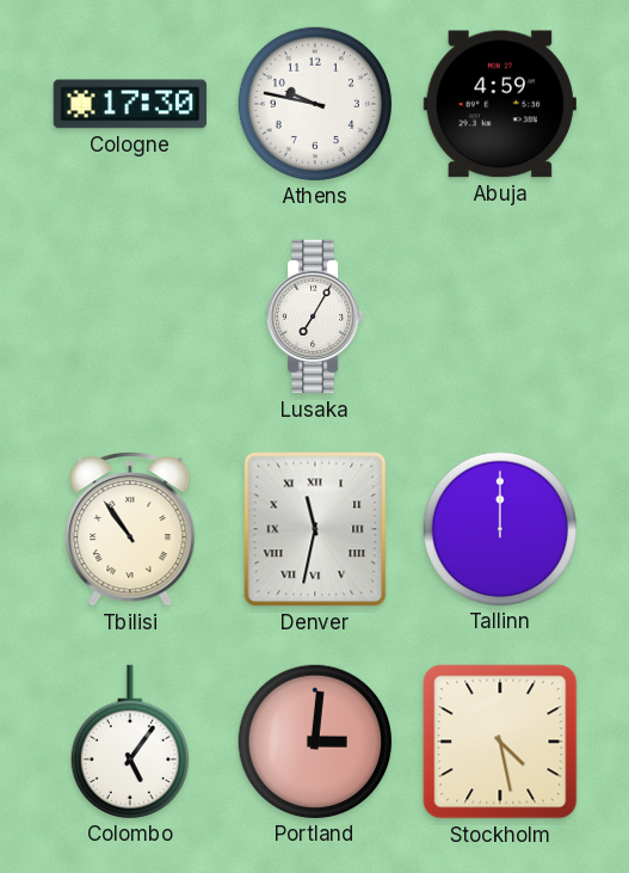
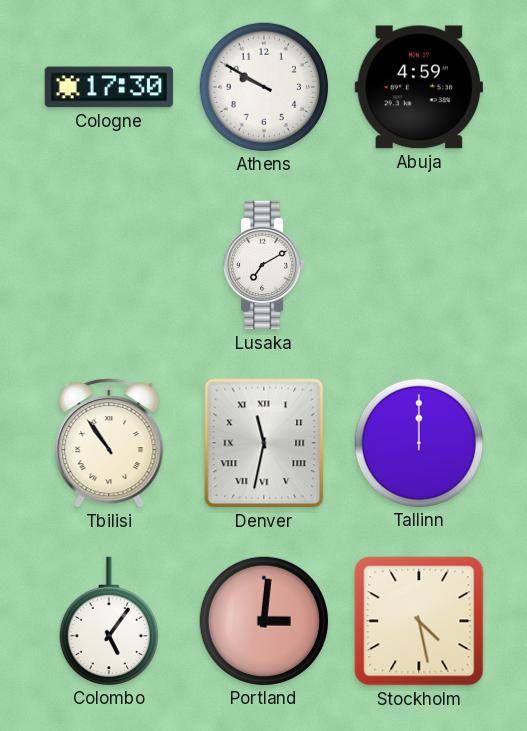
Athens: 9:47 -> 9:50 (263, 86)
Lusaka: 7:05 -> 7:10 (264, 265)
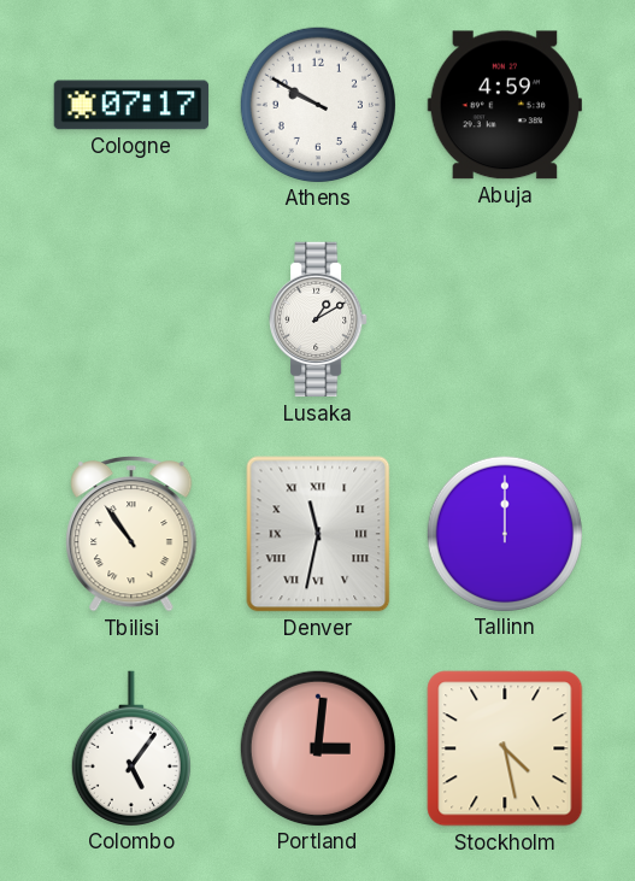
Cologne: 17:30 -> 07:17 (131, 105)
Lusaka: 7:10 -> 1:10 (318, 319)
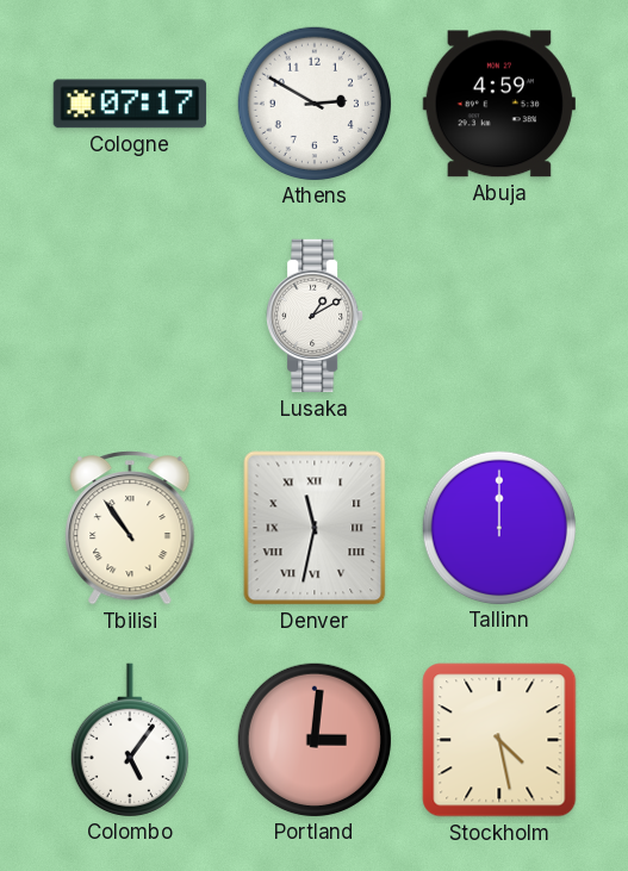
Athens: 9:50 -> 2:50 (313, 102)
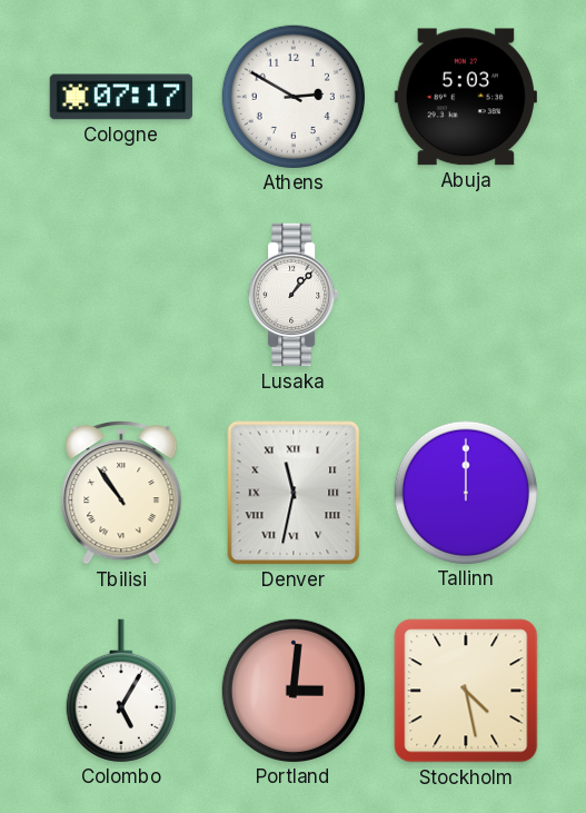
Abuja: 4:59 -> 5:03 (466, 97)
Lusaka: 1:10 -> 1:07 (294, 295)
Colombo: 5:06 -> 5:05 (121, 691)
